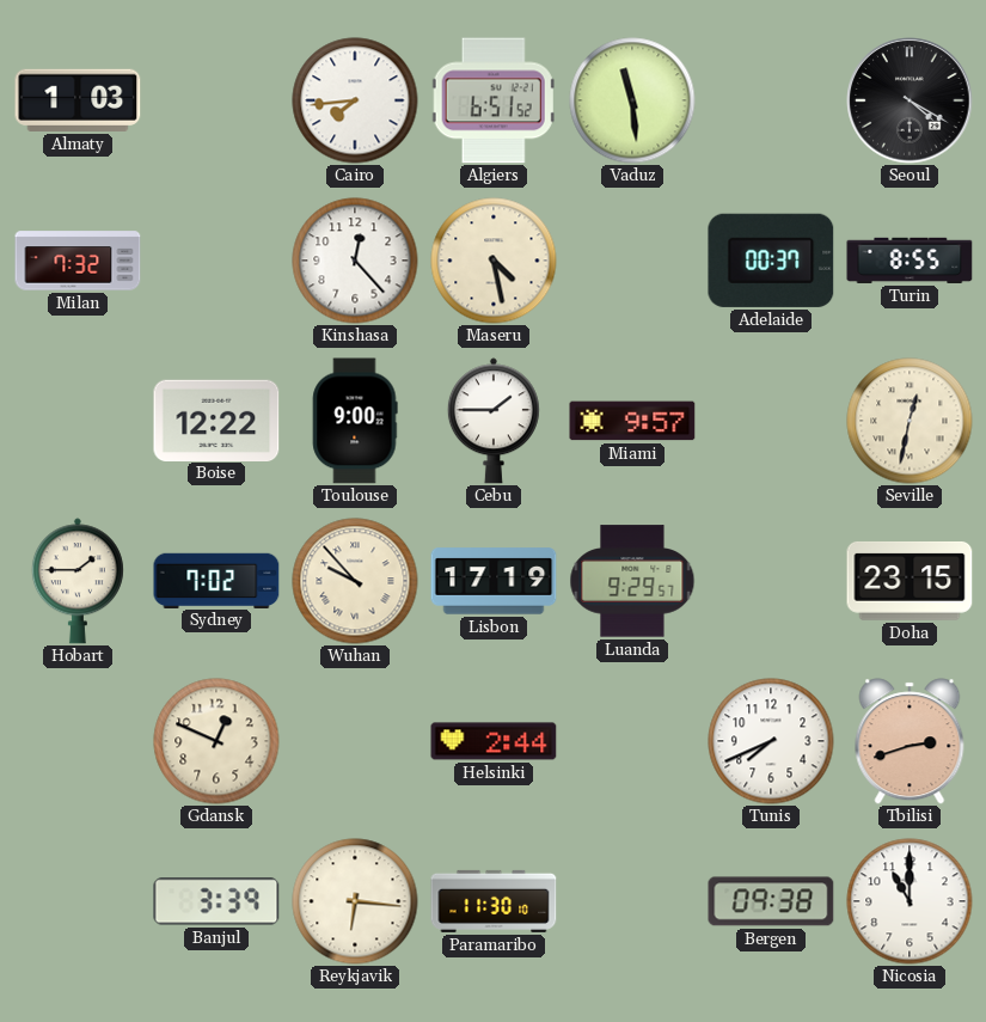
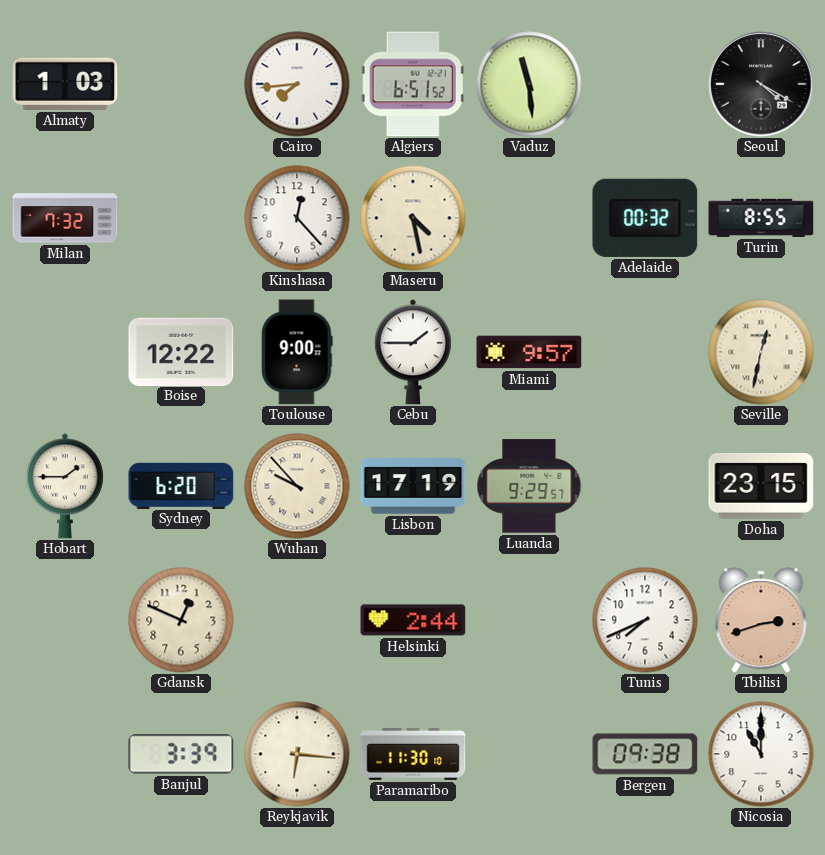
Adelaide: 00:37 -> 00:32 (645, 218)
Sydney: 7:02 -> 6:20 (181, 485)
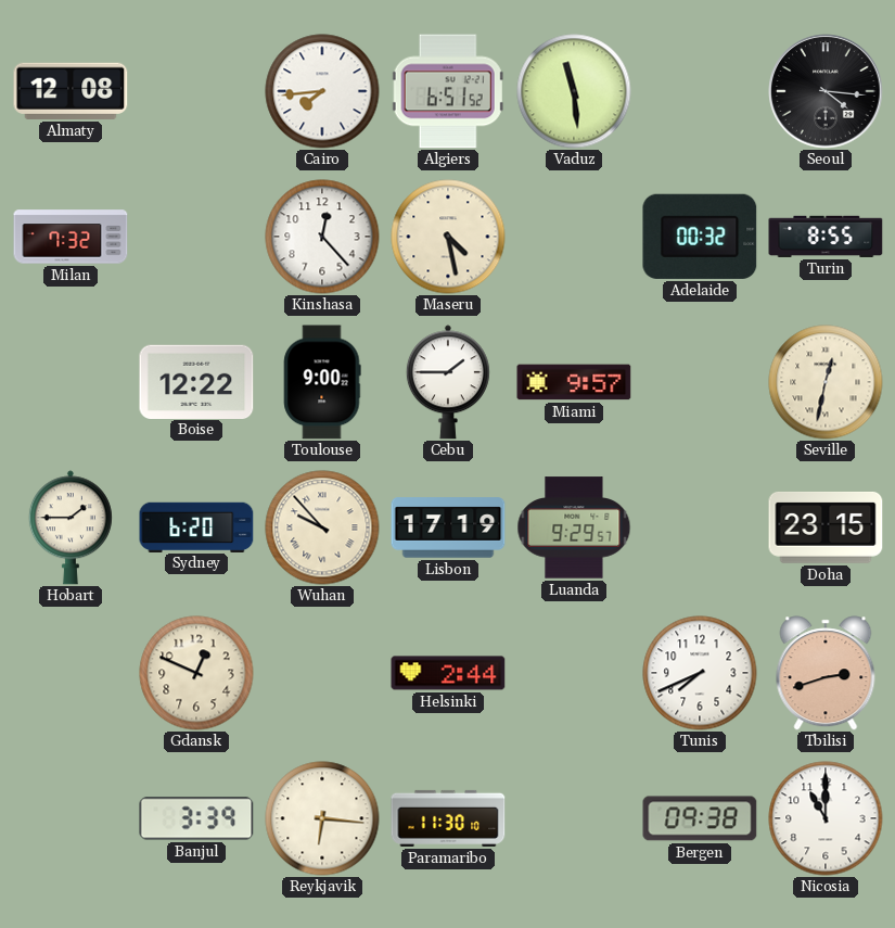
Almaty: 1:03 -> 12:08 (71, 91)
Seoul: 4:20 -> 4:16 (826, 91)
